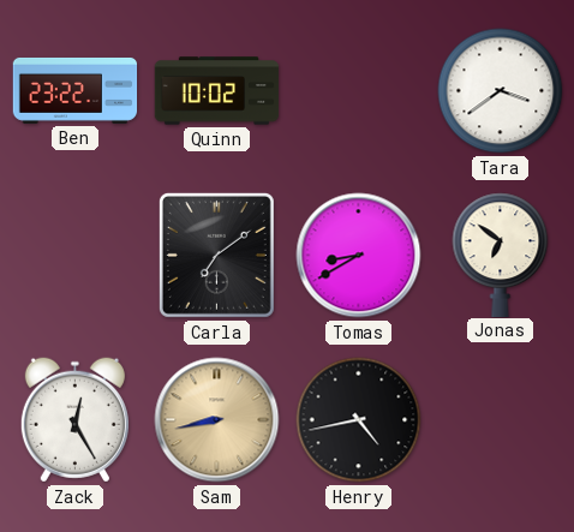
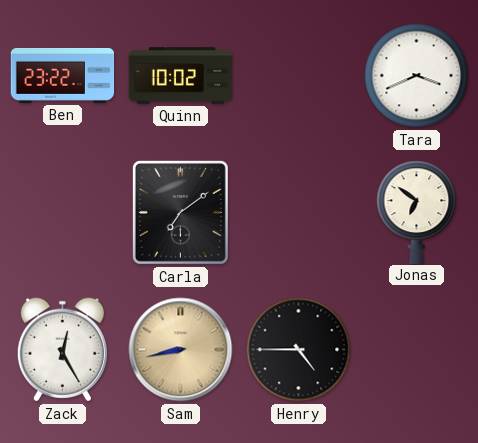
Tara: 3:39 -> 3:41 (417, 76)
Tomas: 8:40 -> none (359, 256)
Henry: 4:43 -> 4:45 (299, 350)
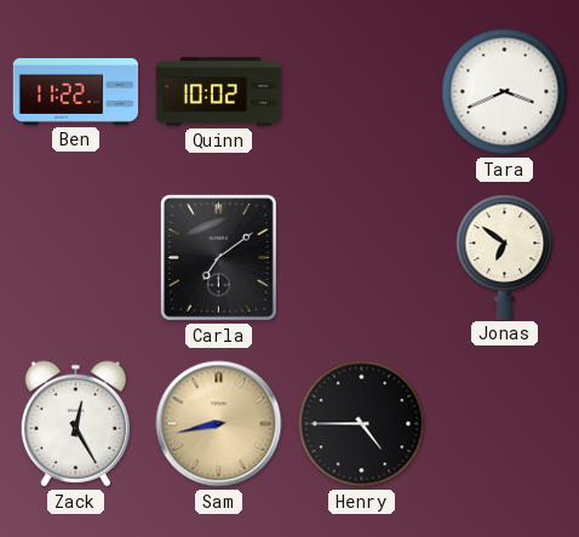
Ben: 23:22 -> 11:22 (76, 91)
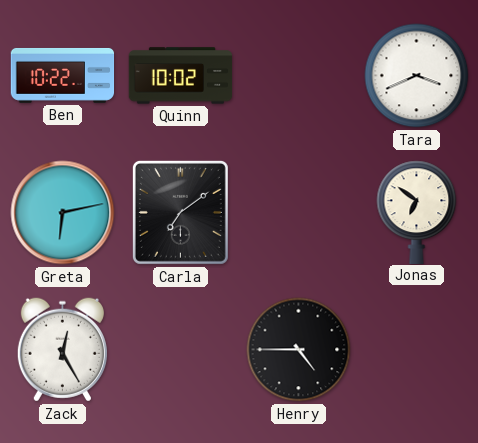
Ben: 11:22 -> 10:22 (63, 75)
Greta: none -> 6:13 (63, 213)
Sam: 8:43 -> none (219, 424)
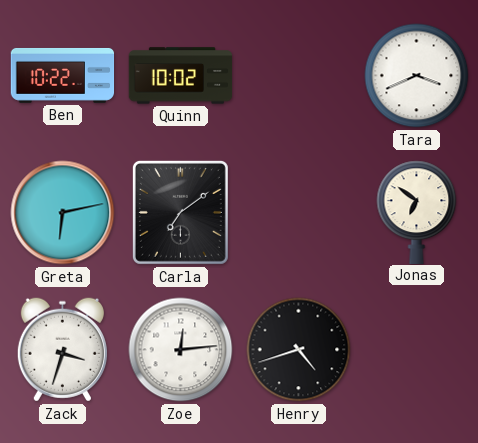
Zack: 12:25 -> 3:33 (62, 350)
Zoe: none -> 12:14 (181, 350)
Henry: 4:45 -> 4:42 (299, 350)
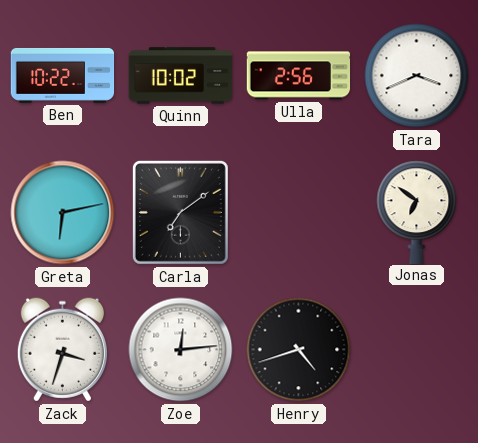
Ulla: none -> 2:56 (299, 76)
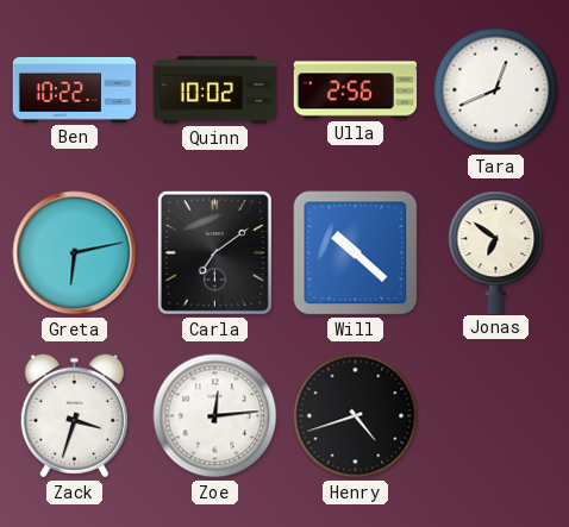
Tara: 3:41 -> 12:41 (496, 90)
Will: none -> 10:22 (356, 253)
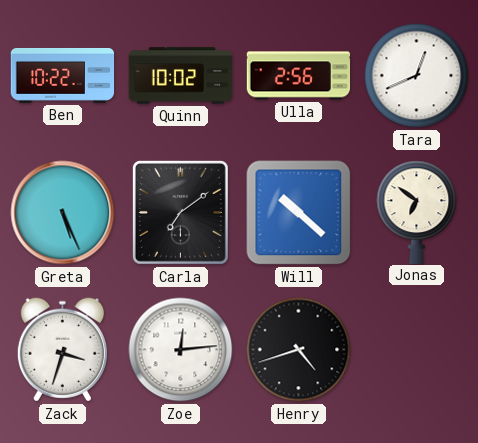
Greta: 6:13 -> 5:26 (63, 213)
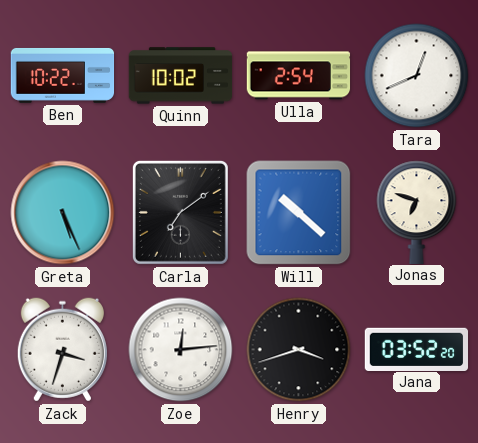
Ulla: 2:56 -> 2:54 (299, 76)
Jonas: 6:51 -> 6:48 (417, 212)
Henry: 4:42 -> 3:42 (299, 350)
Jana: none -> 03:52 (417, 349)
